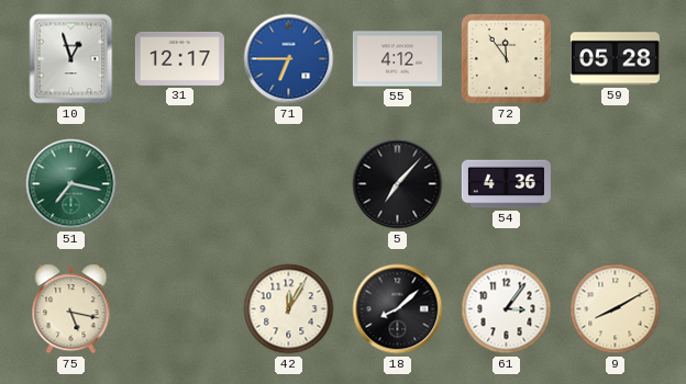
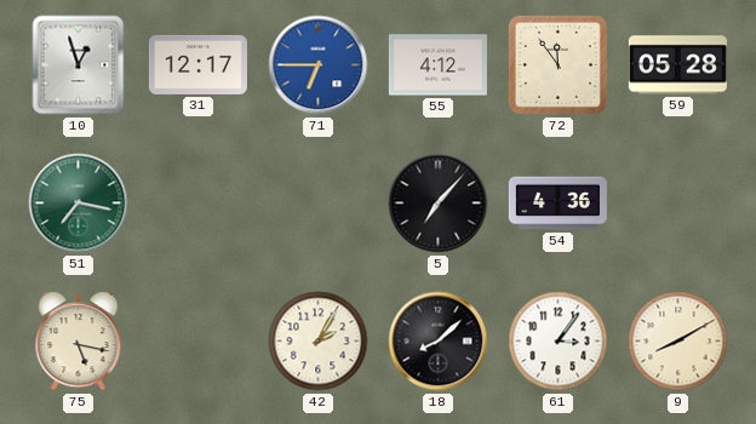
42: 12:05 -> 2:05 (319, 342)
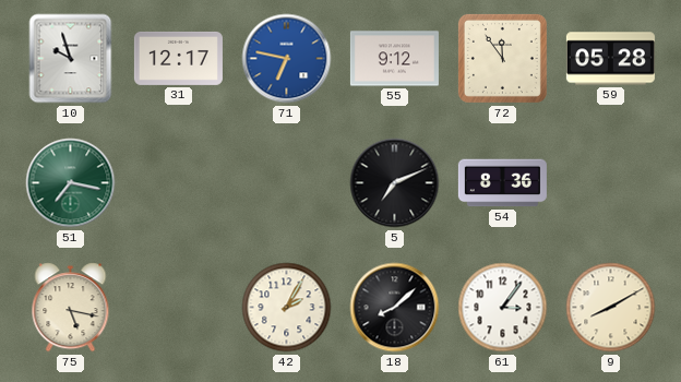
10: 12:57 -> 9:57 (71, 59)
71: 6:45 -> 6:47 (287, 59)
55: 4:12 -> 9:12 (394, 59)
5: 7:07 -> 7:11 (395, 183)
54: 4:36 -> 8:36 (502, 183)
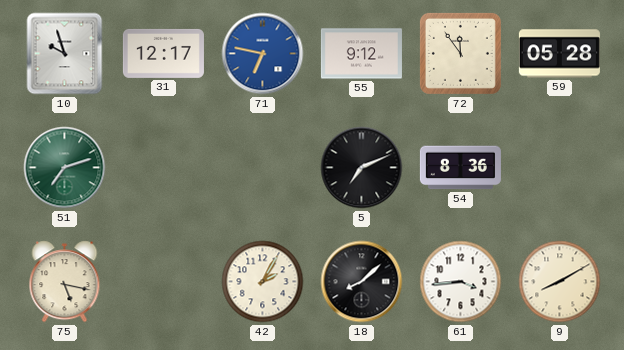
51: 7:17 -> 7:12 (65, 168)
61: 3:06 -> 3:44 (461, 282)
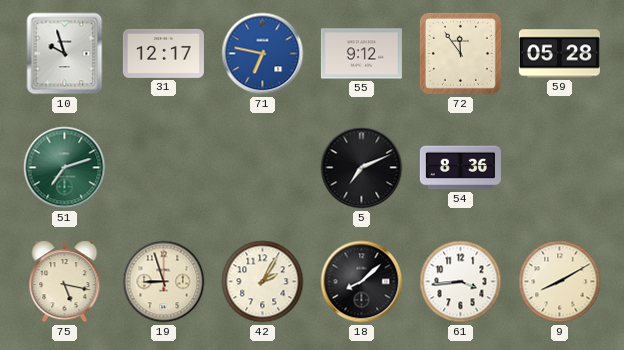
19: none -> 8:57 (164, 282)
